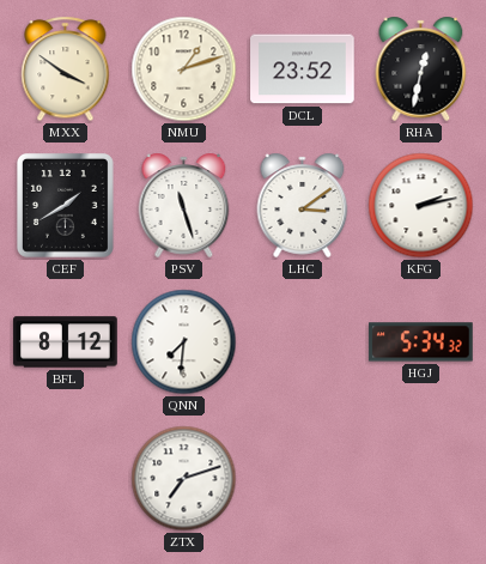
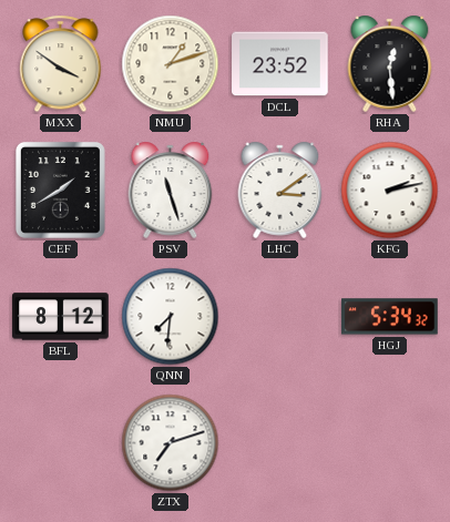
RHA: 12:32 -> 12:29 (390, 63)
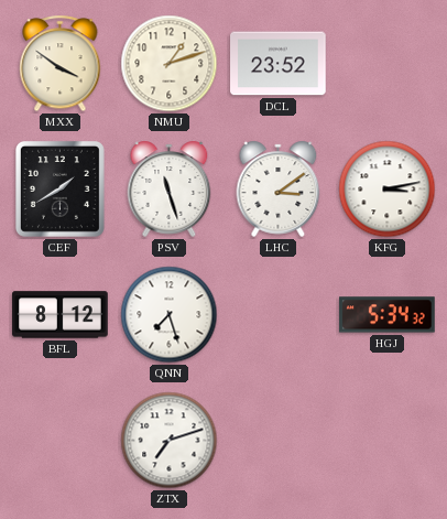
RHA: 12:29 -> none (390, 63)
KFG: 2:13 -> 3:13 (388, 190)
QNN: 7:31 -> 7:27 (170, 315)
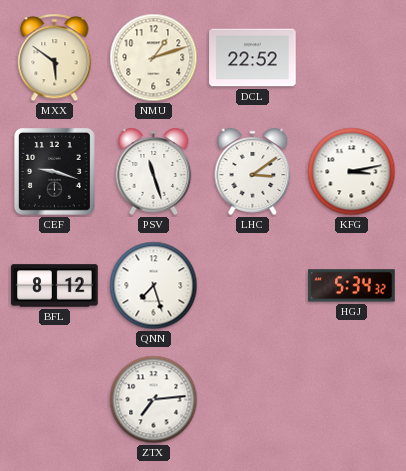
MXX: 3:51 -> 5:51 (55, 58)
DCL: 23:52 -> 22:52 (253, 58)
CEF: 1:40 -> 9:18 (54, 171)
ZTX: 7:12 -> 7:14 (154, 400)
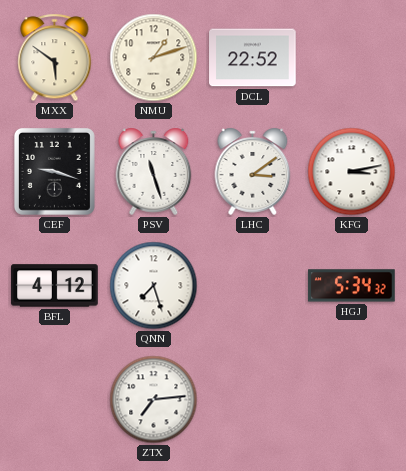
BFL: 8:12 -> 4:12 (55, 286)
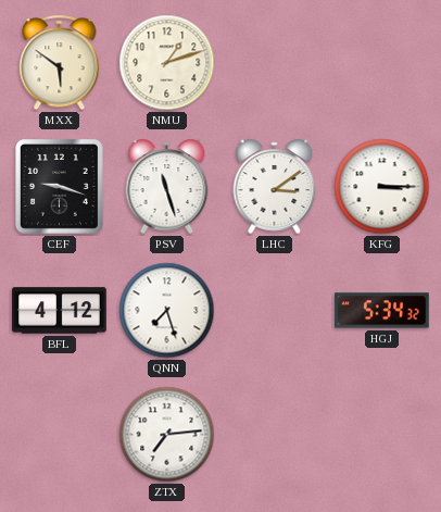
DCL: 22:52 -> none (253, 58)
KFG: 3:13 -> 3:15 (382, 187)
